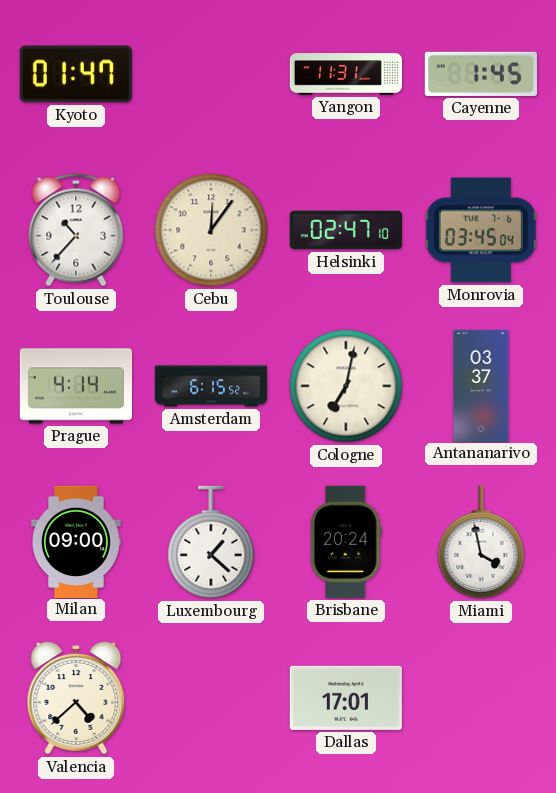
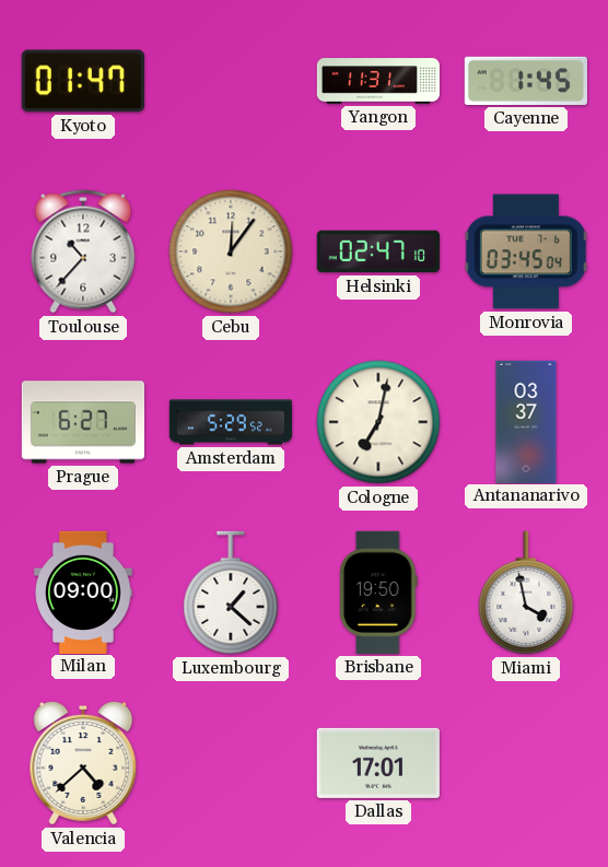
Prague: 4:14 -> 6:27 (82, 422)
Amsterdam: 6:15 -> 5:29 (230, 422)
Brisbane: 20:24 -> 19:50 (378, 593)
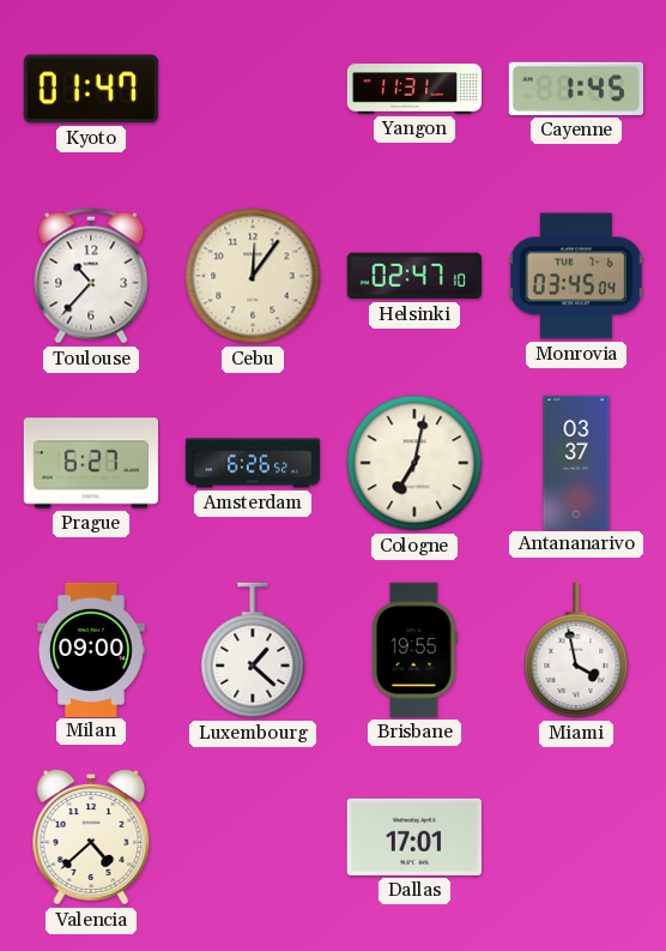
Amsterdam: 5:29 -> 6:26 (252, 463)
Brisbane: 19:50 -> 19:55 (414, 650)
